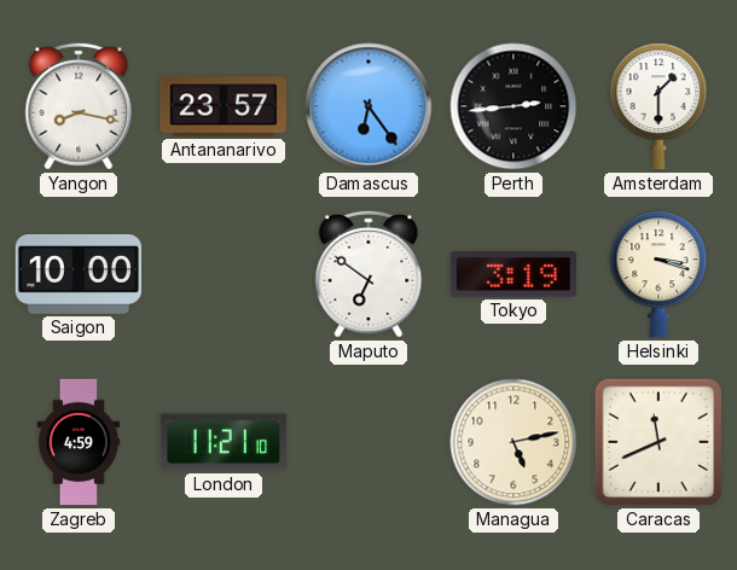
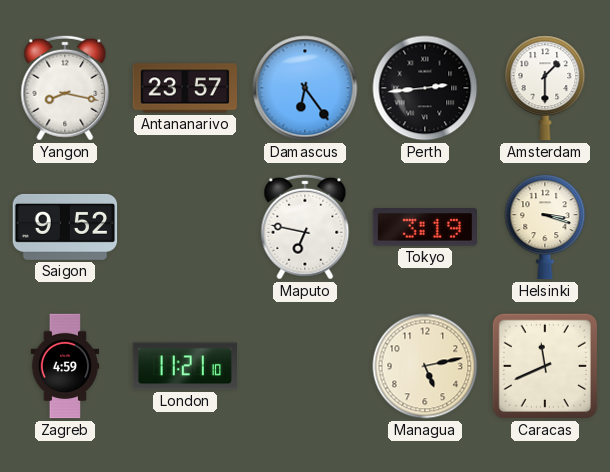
Saigon: 10:00 -> 9:52 (65, 227)
Maputo: 6:51 -> 6:47 (305, 227)
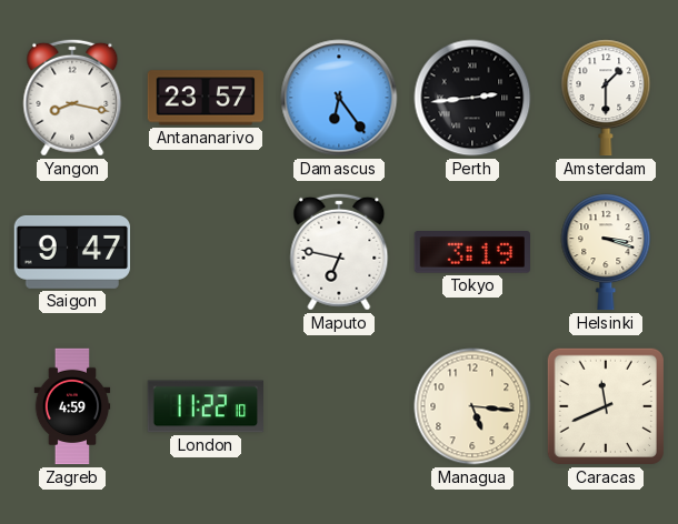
Saigon: 9:52 -> 9:47 (72, 252)
London: 11:21 -> 11:22 (205, 406)
Managua: 5:13 -> 5:16 (472, 406)
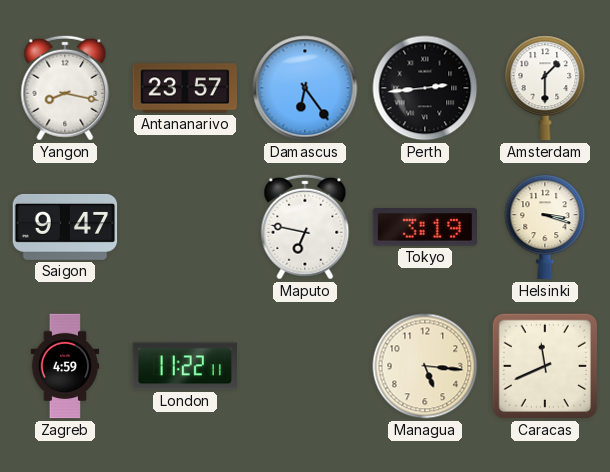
London: 11:22:10 -> 11:22:11 (184, 366)
